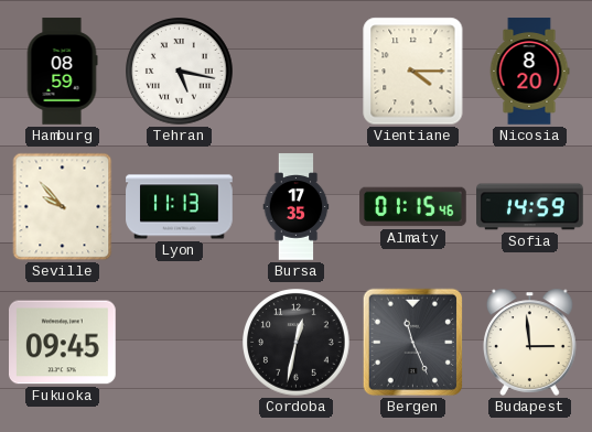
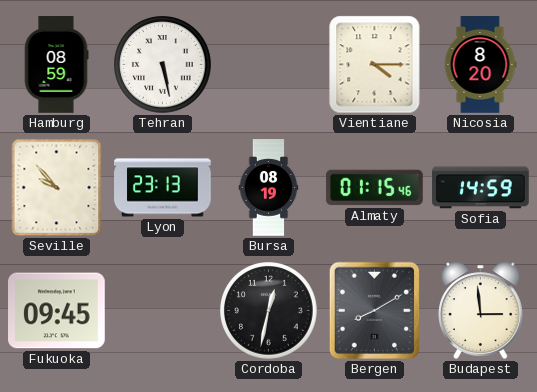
Tehran: 5:17 -> 5:28 (163, 65)
Lyon: 11:13 -> 23:13 (163, 188)
Bursa: 17:35 -> 08:19 (269, 188)
Bergen: 11:26 -> 8:10 (375, 311)
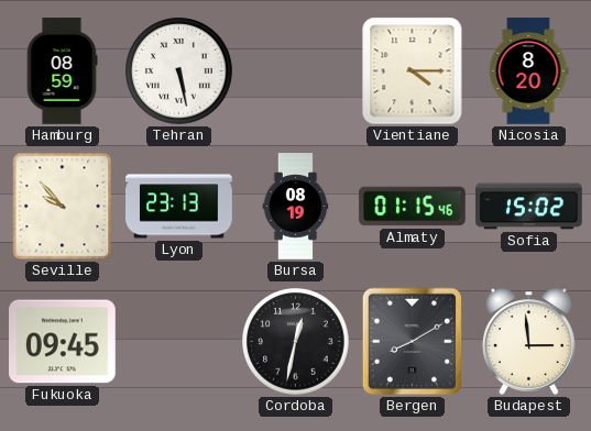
Sofia: 14:59 -> 15:02 (529, 207)
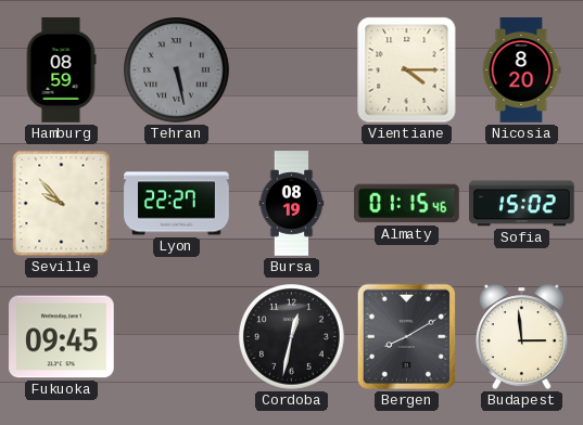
Tehran dial: white -> grey (177, 70)
Lyon: 23:13 -> 22:27 (177, 204)
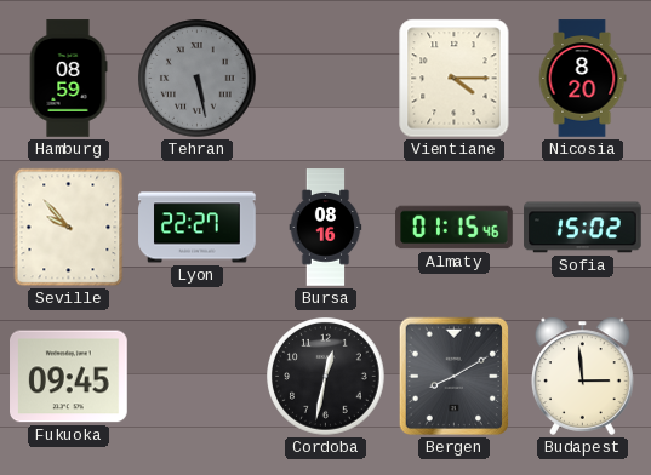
Bursa: 08:19 -> 08:16 (326, 228)
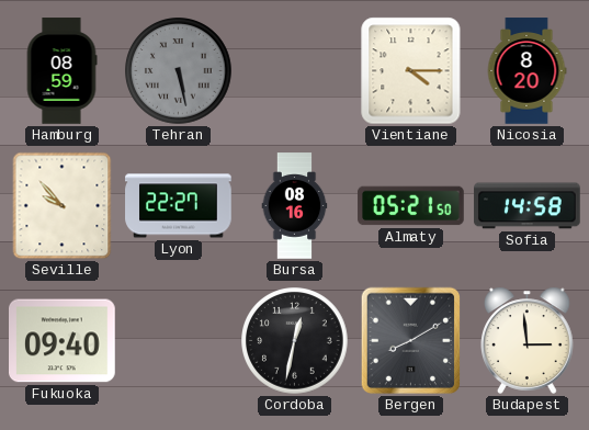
Almaty: 01:15 -> 05:21 (411, 206)
Sofia: 15:02 -> 14:58 (528, 206)
Fukuoka: 09:45 -> 09:40 (63, 341)
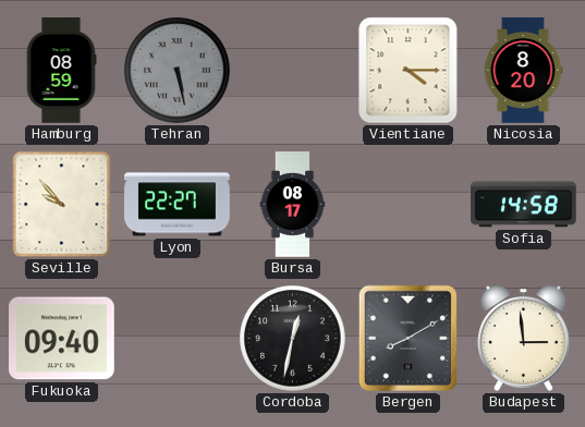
Bursa: 08:16 -> 08:17 (293, 205)
Almaty: 05:21 -> none (411, 206)
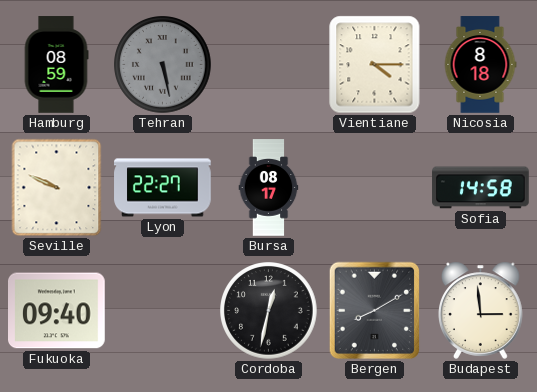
Nicosia: 8:20 -> 8:18 (480, 65)
Seville: 9:53 -> 9:49 (57, 188)
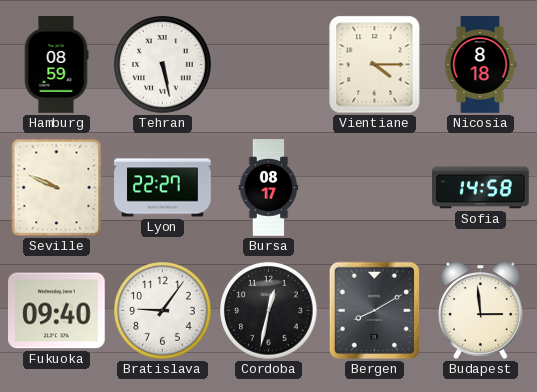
Tehran dial: grey -> white (163, 65)
Bratislava: none -> 9:06 (163, 311)
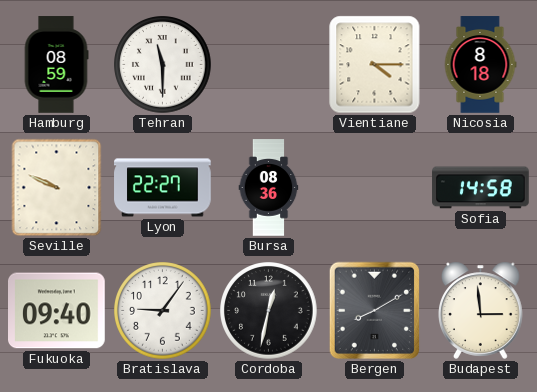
Tehran: 5:28 -> 11:30 (163, 65)
Bursa: 08:17 -> 08:36 (269, 188)
